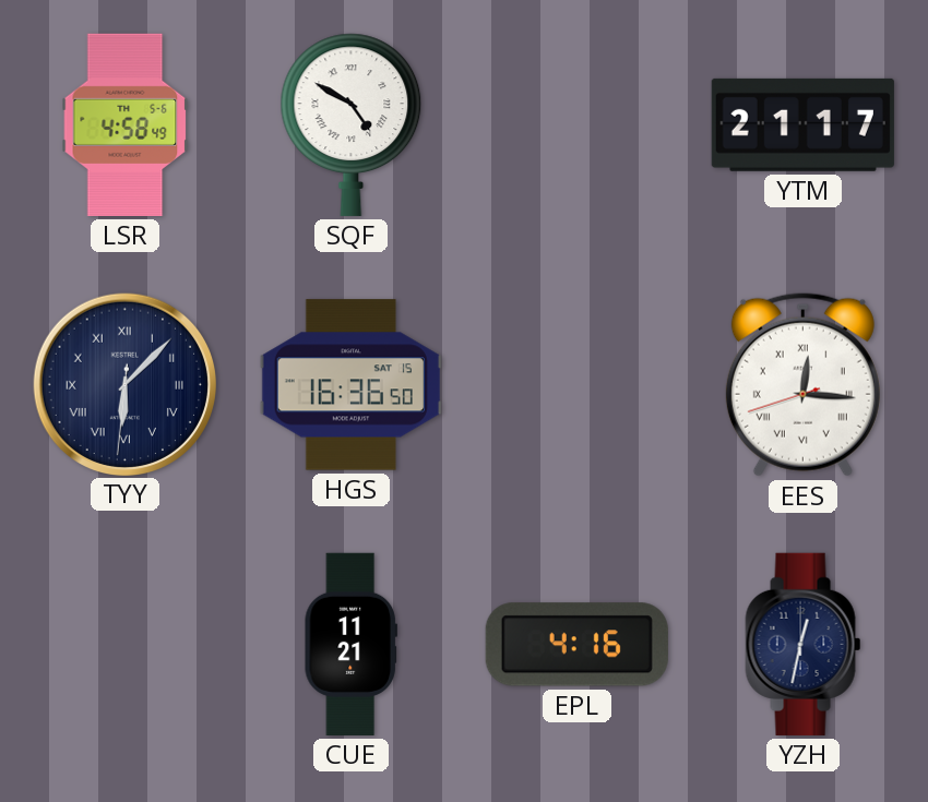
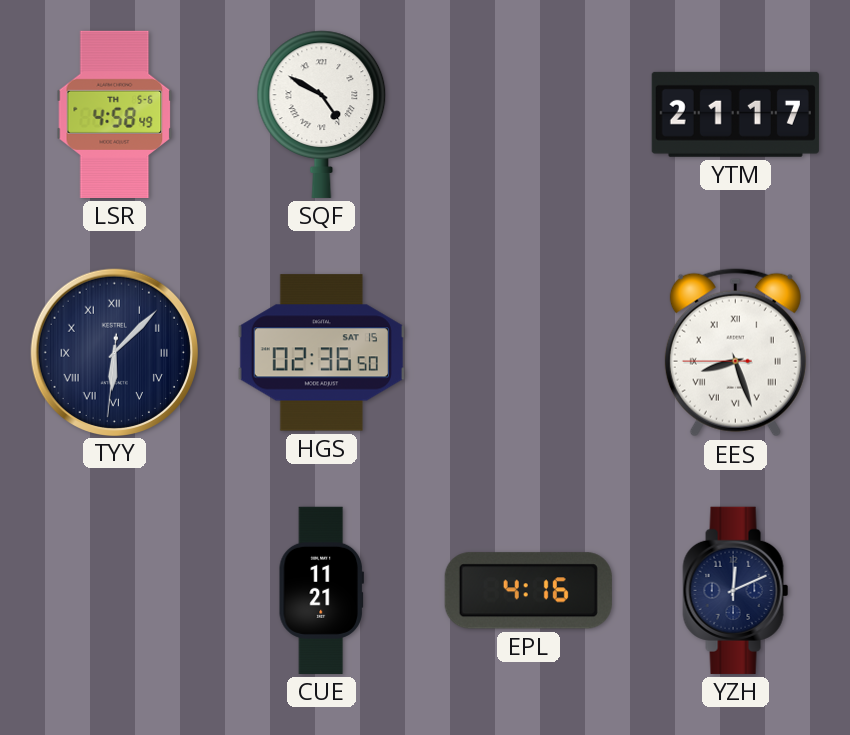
HGS: 16:36 -> 02:36 (321, 353)
EES: 12:15 -> 8:26 (735, 353)
YZH: 12:32 -> 12:11 (736, 590)
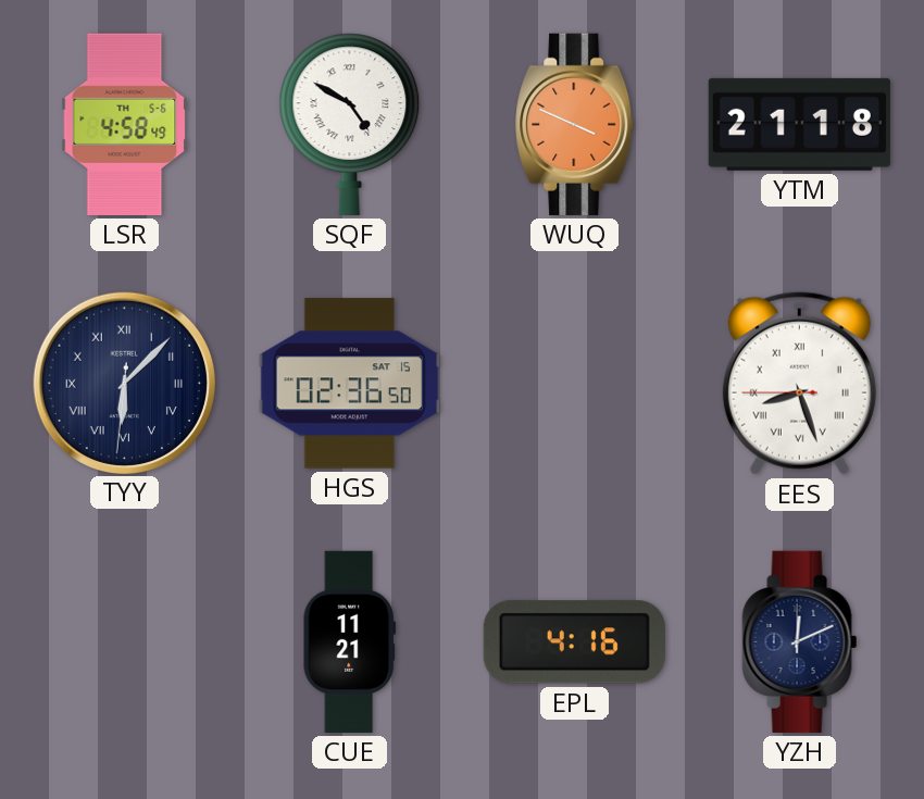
WUQ: none -> 3:49 (575, 124)
YTM: 21:17 -> 21:18 (799, 124)
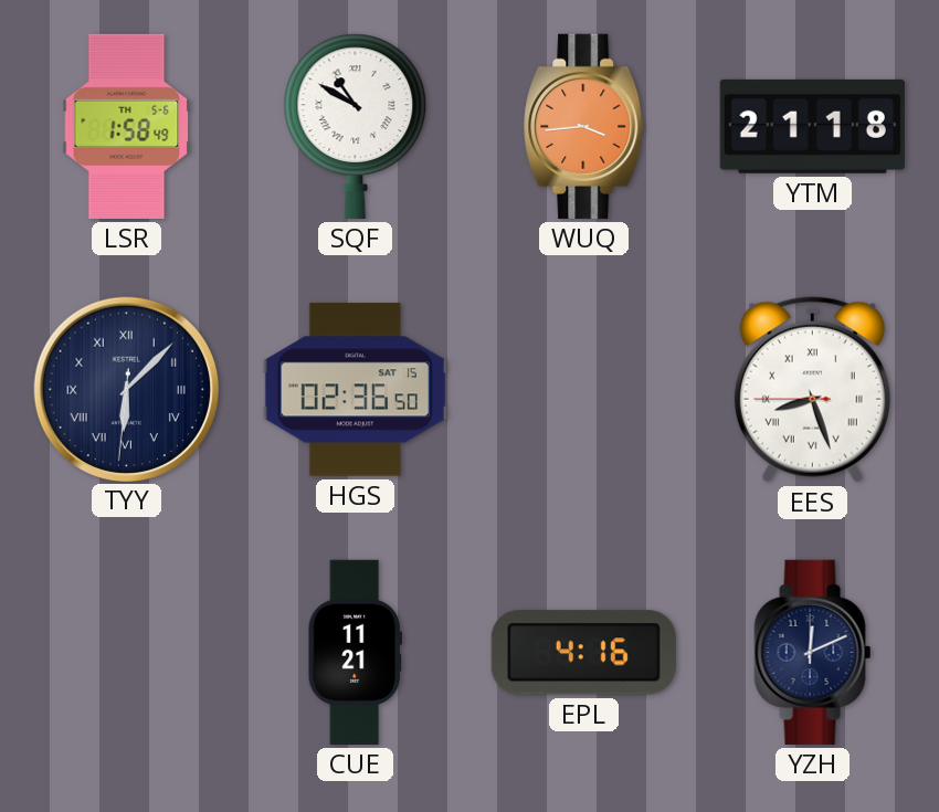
LSR: 4:58 -> 1:58 (127, 126)
SQF: 4:50 -> 10:50 (356, 126)
WUQ: 3:49 -> 3:44 (584, 126)
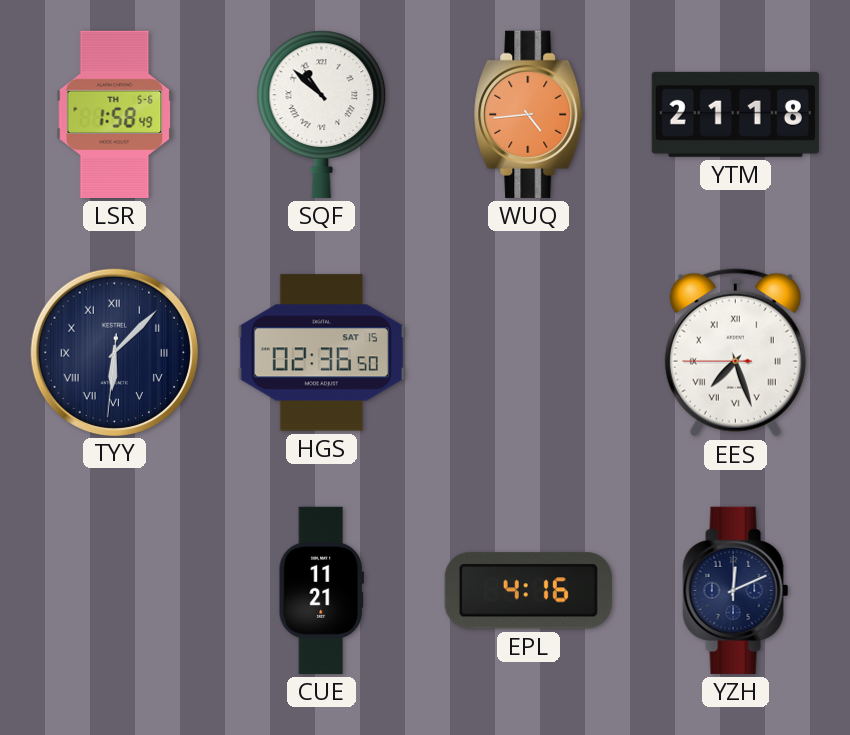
SQF: 10:50 -> 10:52 (322, 114)
WUQ: 3:44 -> 4:44 (529, 114)
EES: 8:26 -> 7:26 (735, 353)
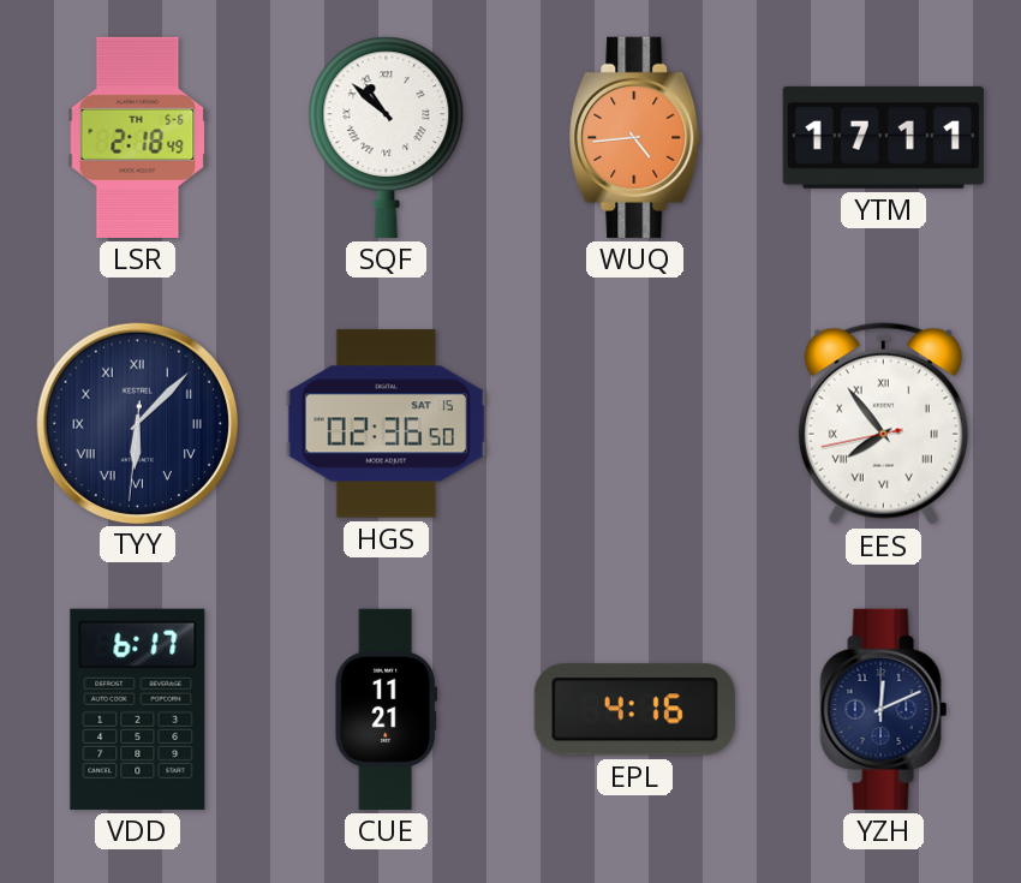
LSR: 1:58 -> 2:18 (138, 137)
YTM: 21:18 -> 17:11 (883, 137)
EES: 7:26 -> 7:53 (883, 424)
VDD: none -> 6:17 (138, 709)
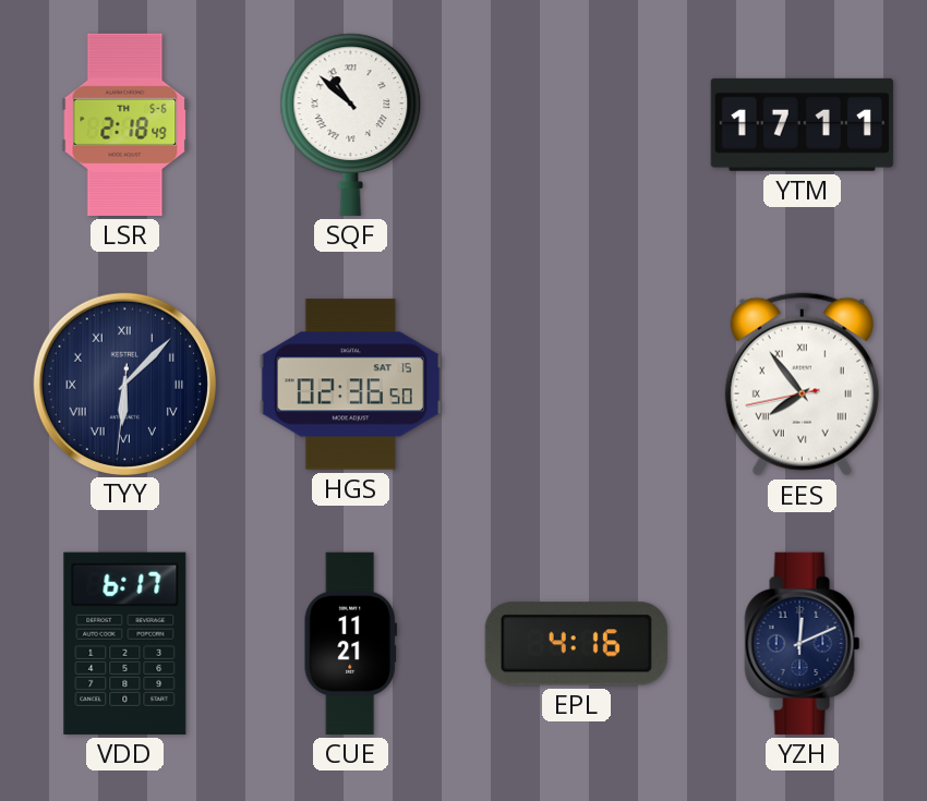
WUQ: 4:44 -> none (635, 137)
